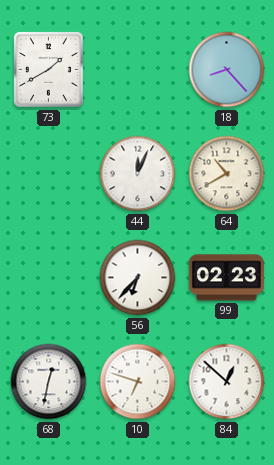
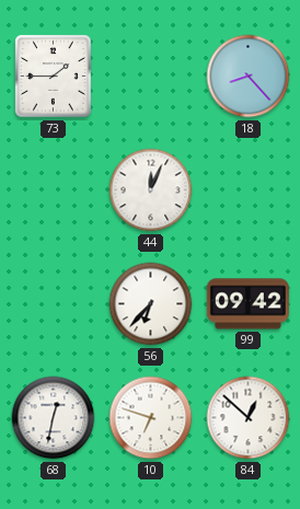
73: 1:40 -> 1:45 (54, 77)
64: 10:40 -> none (227, 174)
99: 02:23 -> 09:42 (247, 304)
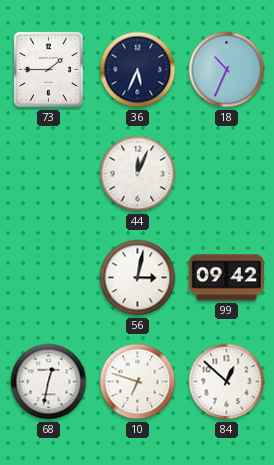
36: none -> 5:34 (138, 70)
18: 8:23 -> 10:34 (227, 70)
56: 6:37 -> 3:02 (138, 278)
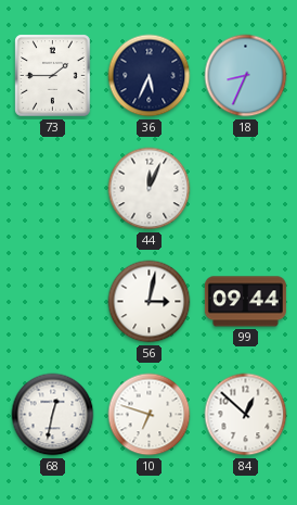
18: 10:34 -> 8:34 (246, 76)
99: 09:42 -> 09:44 (245, 302)
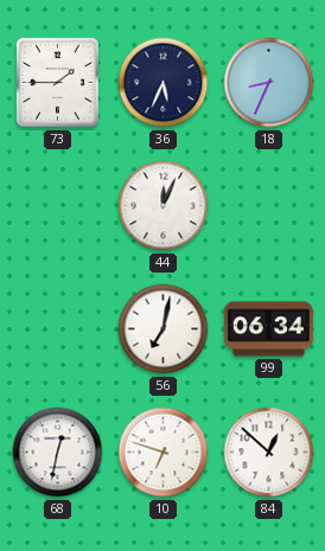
56: 3:02 -> 7:02 (164, 329)
99: 09:44 -> 06:34 (268, 329)
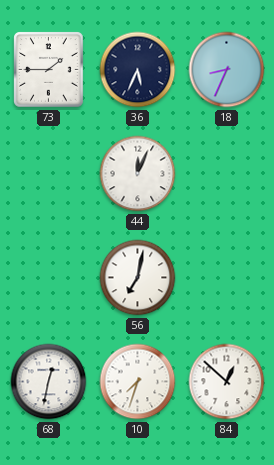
99: 06:34 -> none (268, 329)
10: 6:48 -> 7:33 (138, 382)
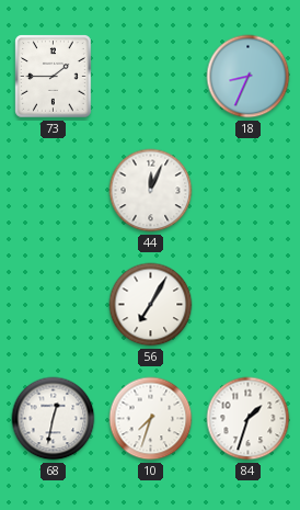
36: 5:34 -> none (138, 70)
56: 7:02 -> 7:05 (151, 305)
84: 12:52 -> 1:33 (249, 419)
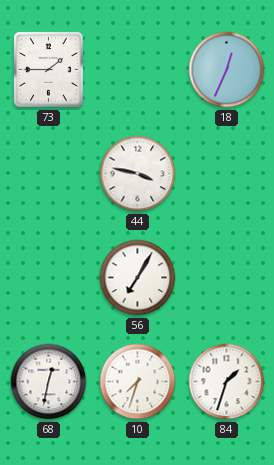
18: 8:34 -> 12:34 (227, 70)
44: 12:04 -> 3:47 (138, 174)
